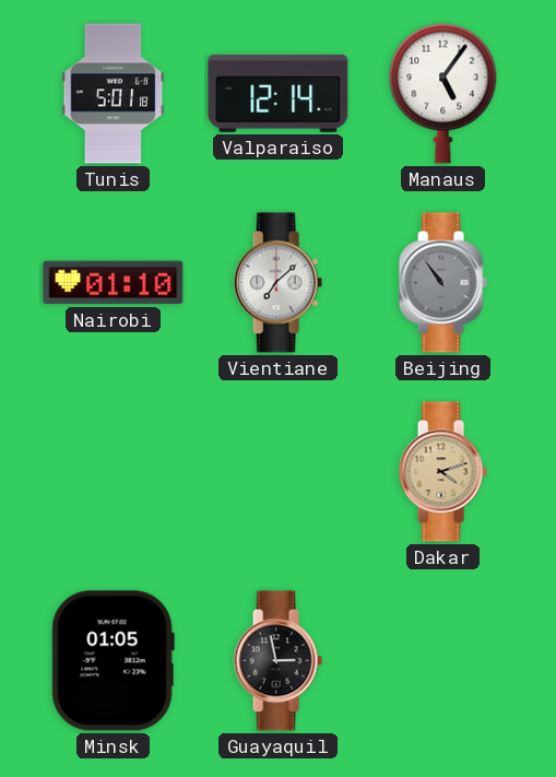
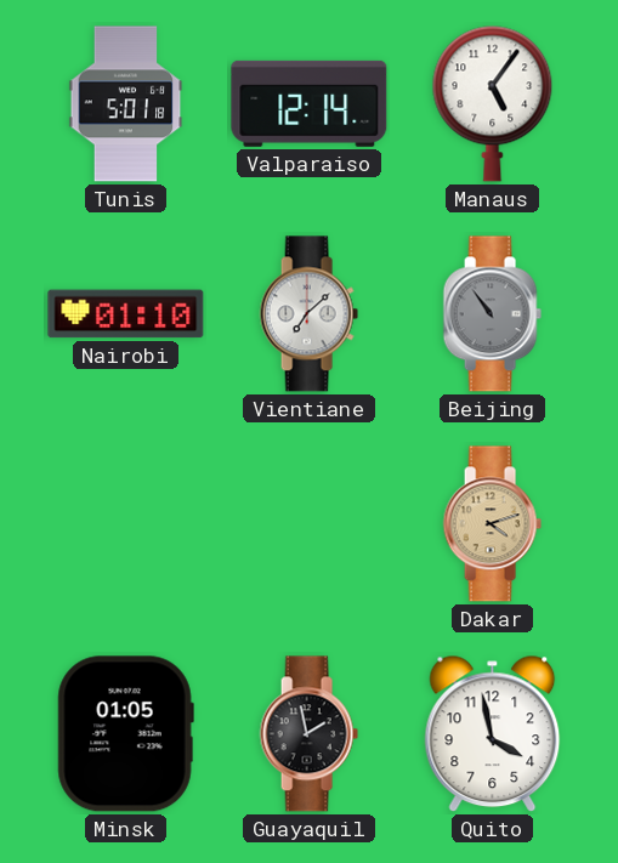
Guayaquil: 2:58 -> 1:58 (308, 734)
Quito: none -> 3:58 (493, 734)
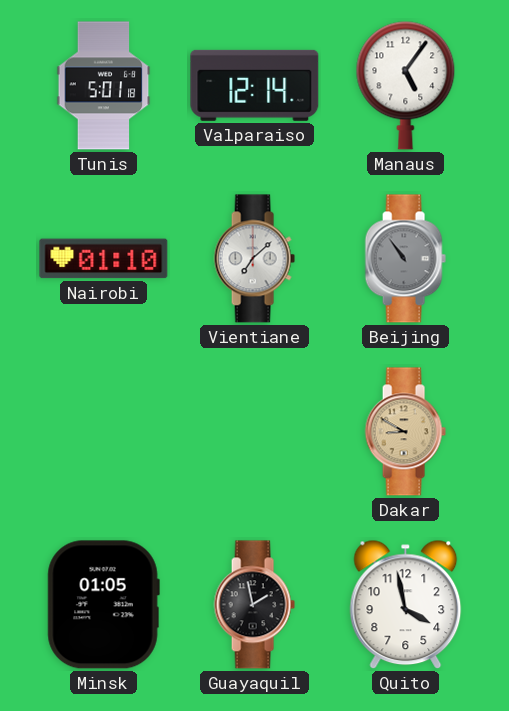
Dakar: 4:12 -> 8:50 (405, 432)
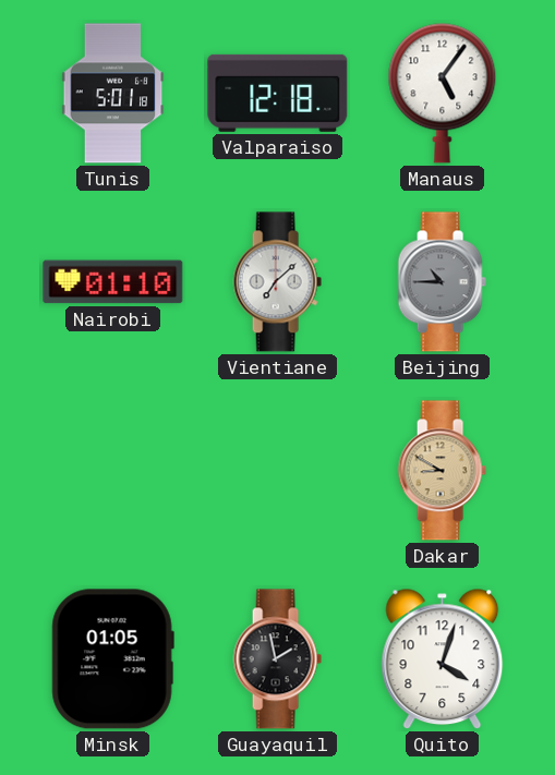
Valparaiso: 12:14 -> 12:18 (278, 93)
Beijing: 10:54 -> 10:45 (442, 282)
Quito: 3:58 -> 4:03 (443, 659)
